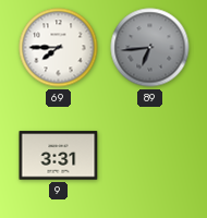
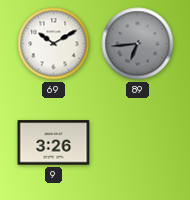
69: 7:45 -> 10:10 (54, 44)
9: 3:31 -> 3:26 (54, 143)
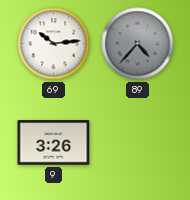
69: 10:10 -> 10:14 (54, 44)
89: 6:44 -> 4:37 (138, 44)
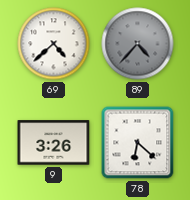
69: 10:14 -> 4:38 (54, 44)
78: none -> 6:22 (138, 143)
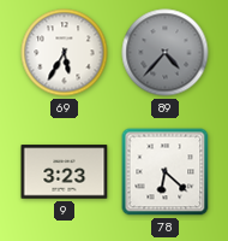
69: 4:38 -> 5:35 (65, 53)
9: 3:26 -> 3:23 (65, 172)
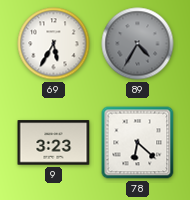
89: 4:37 -> 4:35 (138, 44)
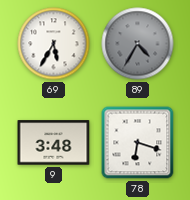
9: 3:23 -> 3:48 (54, 143)
78: 6:22 -> 6:18 (138, 143)
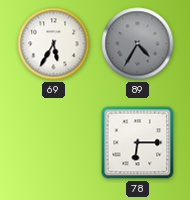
9: 3:48 -> none (54, 143)
78: 6:18 -> 6:15 (138, 143)
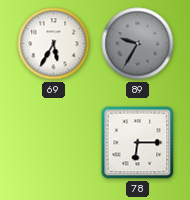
89: 4:35 -> 9:35 (138, 44)
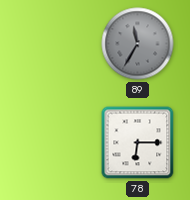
69: 5:35 -> none (54, 44)
89: 9:35 -> 11:35 (138, 44)
